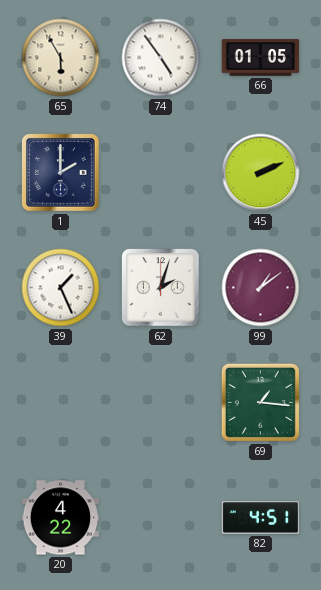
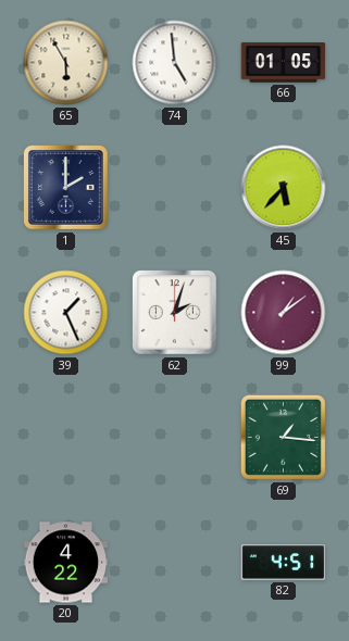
74: 4:54 -> 4:59 (175, 63)
45: 2:11 -> 5:37 (284, 188)
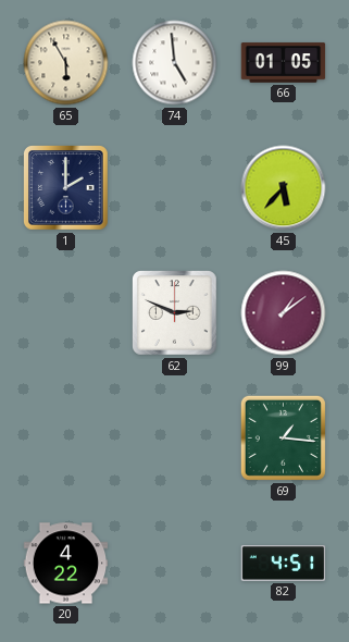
39: 1:26 -> none (66, 313)
62: 2:03 -> 2:49 (175, 313)
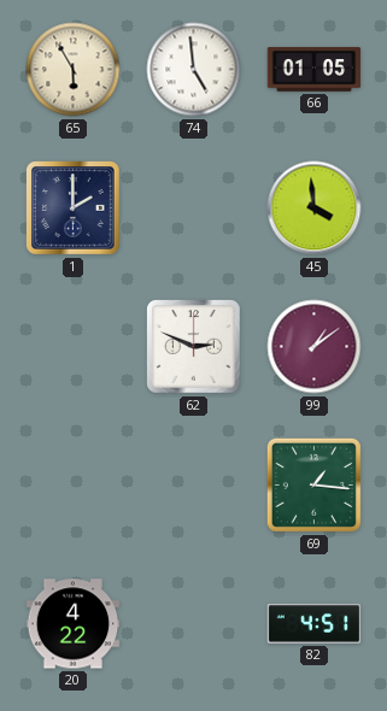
45: 5:37 -> 3:59 (315, 208)
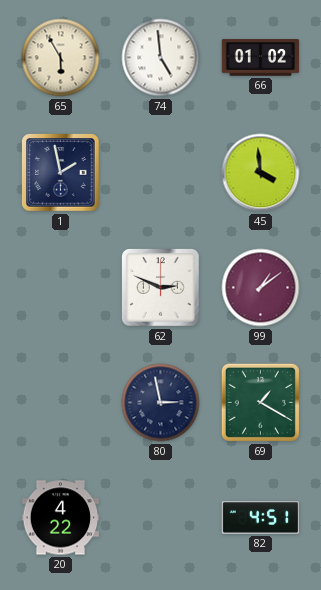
66: 01:05 -> 01:02 (261, 58)
1: 2:00 -> 1:58 (61, 173)
80: none -> 2:58 (161, 403)
69: 1:16 -> 1:20 (260, 402)
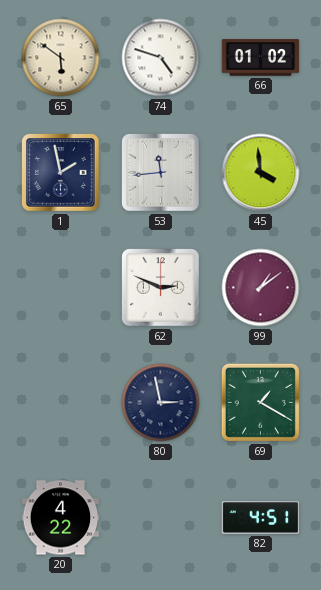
65: 5:55 -> 5:51 (61, 58)
74: 4:59 -> 4:48 (161, 58)
53: none -> 11:44 (161, 173)
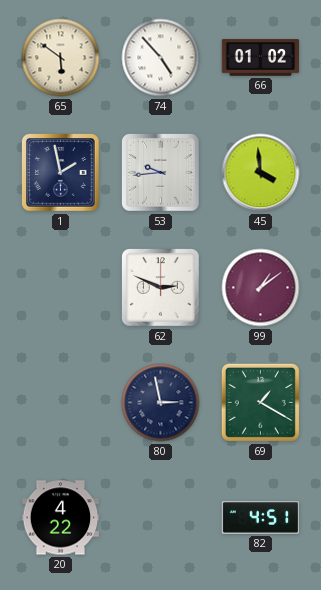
74: 4:48 -> 4:53 (161, 58)
53: 11:44 -> 9:44 (161, 173)
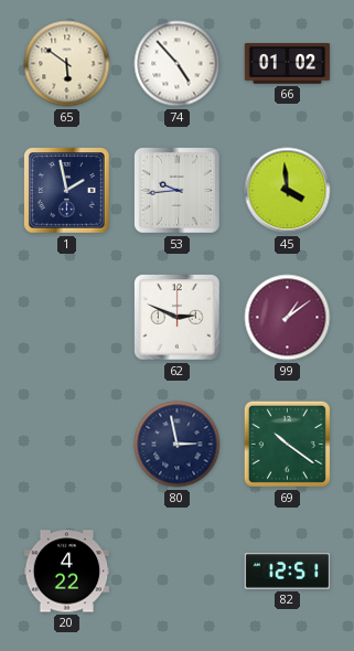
69: 1:20 -> 10:21 (287, 444)
82: 4:51 -> 12:51 (288, 572)
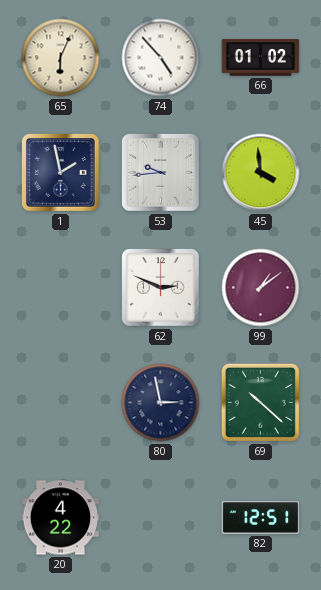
65: 5:51 -> 6:04 (61, 58)
69: 10:21 -> 10:22 (260, 402)
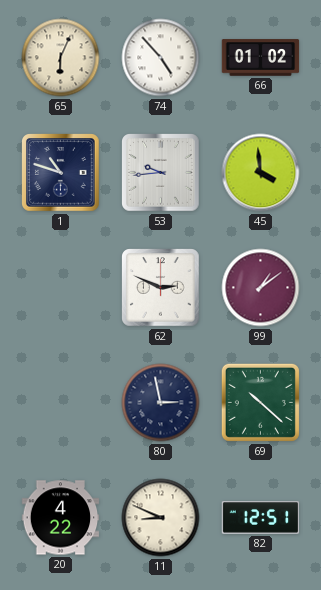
1: 1:58 -> 10:48 (61, 173)
11: none -> 8:49 (161, 518)
